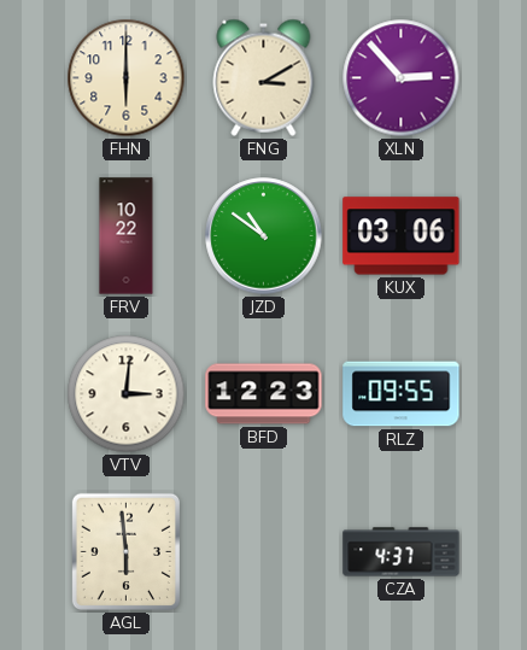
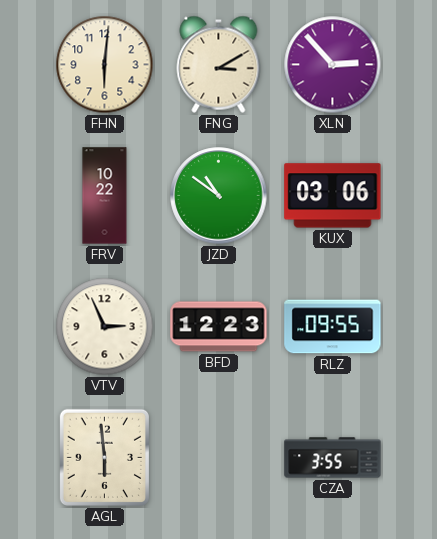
FHN: 6:00 -> 6:01 (105, 65)
VTV: 3:01 -> 2:56 (105, 327)
CZA: 4:37 -> 3:55 (333, 458)
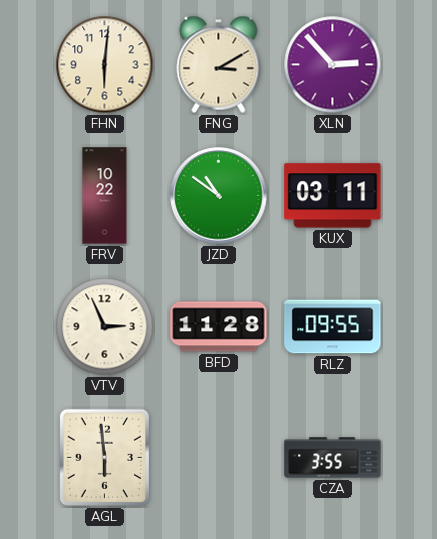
KUX: 03:06 -> 03:11 (333, 196)
BFD: 12:23 -> 11:28 (219, 327)
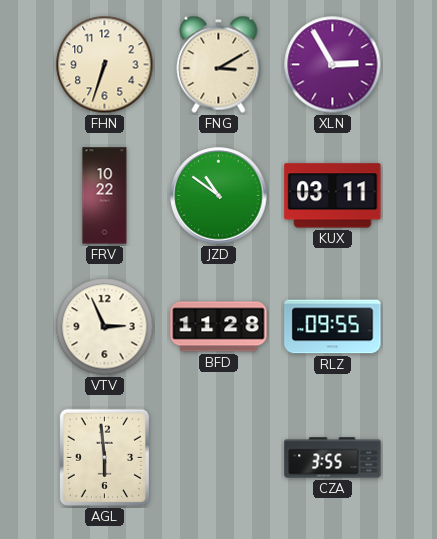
FHN: 6:01 -> 6:33 (105, 65)
XLN: 2:53 -> 2:55 (333, 65)
